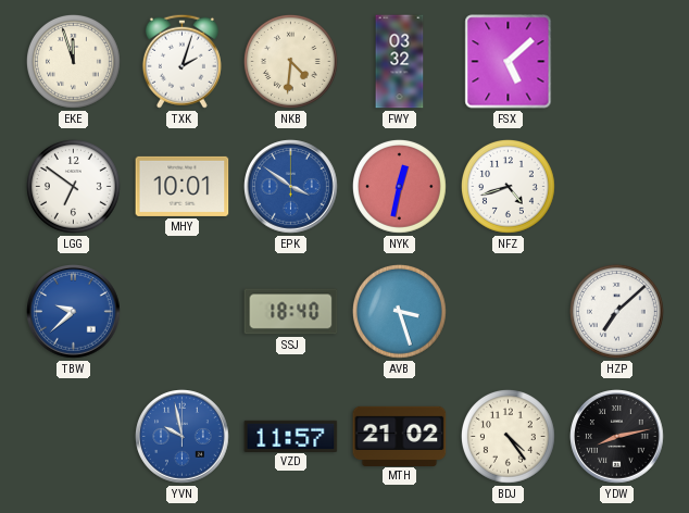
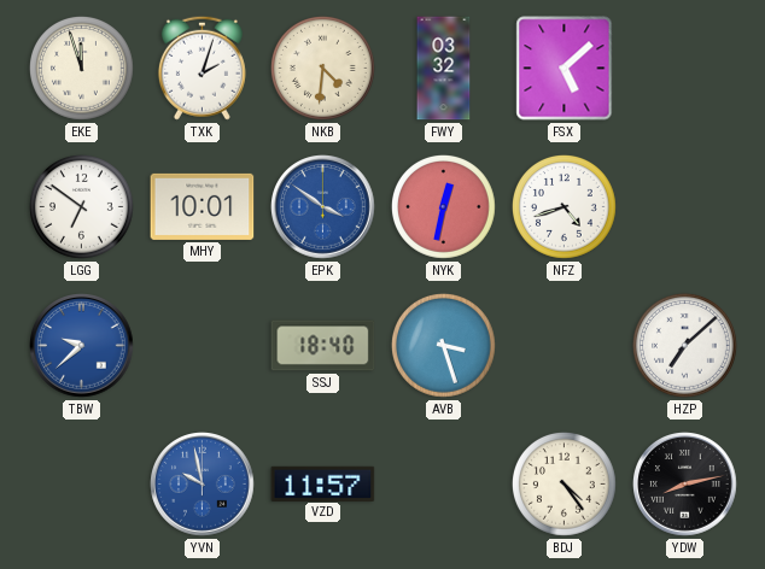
MTH: 21:02 -> none (400, 436)
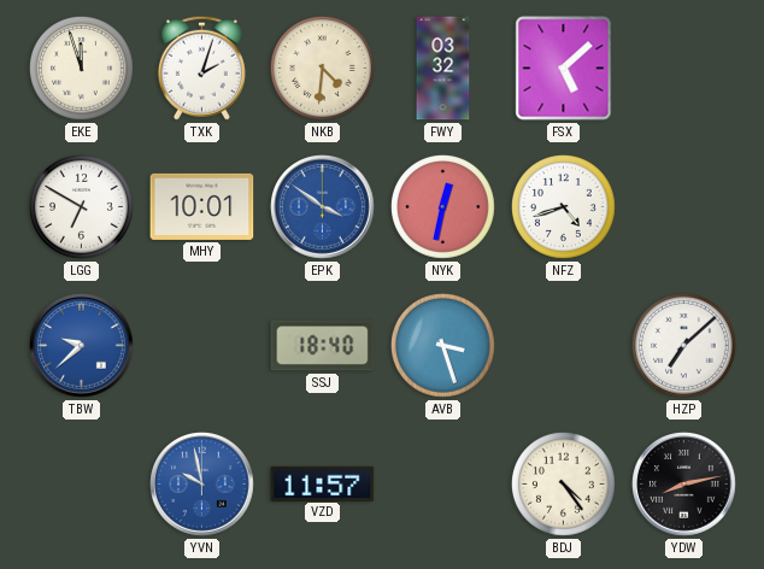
LGG: 6:51 -> 6:50 (81, 206)
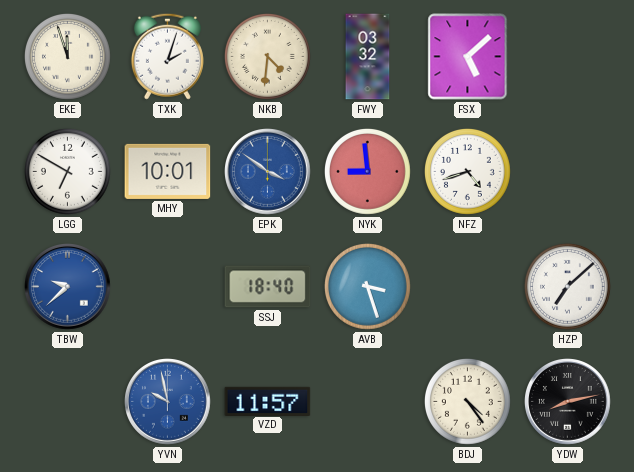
NYK: 12:32 -> 8:59 (367, 171)
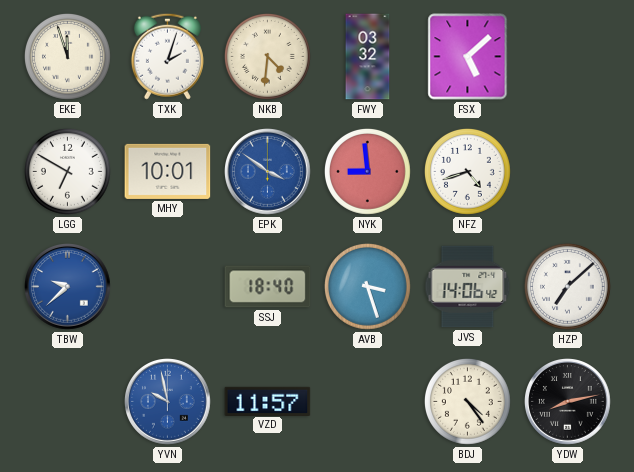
JVS: none -> 14:06 (468, 287)
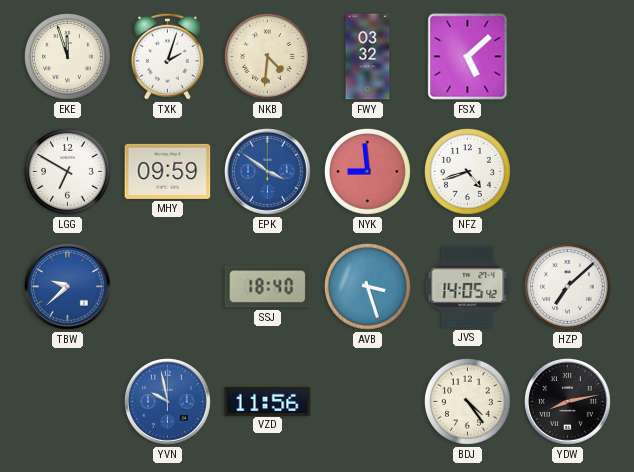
MHY: 10:01 -> 09:59 (168, 171)
JVS: 14:06 -> 14:05 (468, 287)
VZD: 11:57 -> 11:56 (268, 401)
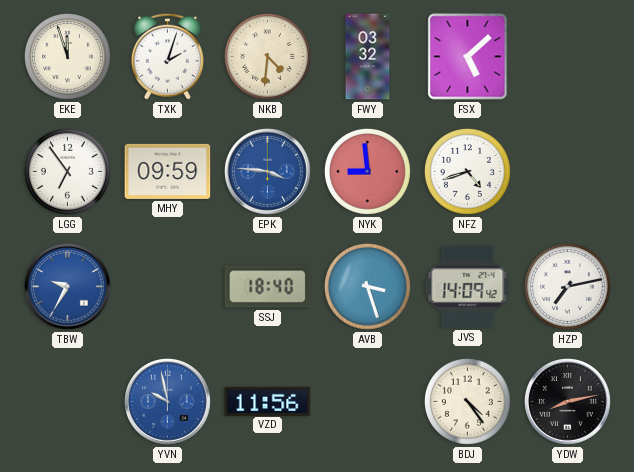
LGG: 6:50 -> 6:54 (67, 171)
EPK: 3:51 -> 3:46 (268, 172)
TBW: 9:38 -> 9:35 (68, 287)
JVS: 14:05 -> 14:09 (468, 287)
HZP: 7:08 -> 7:13 (567, 286)
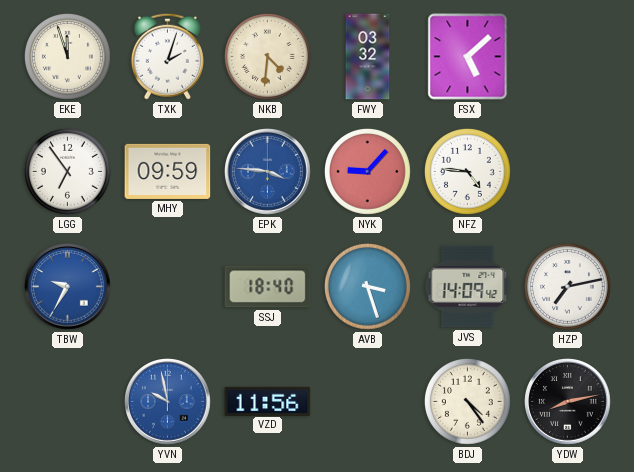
NYK: 8:59 -> 9:07 (367, 171)
NFZ: 4:42 -> 4:46 (467, 171)
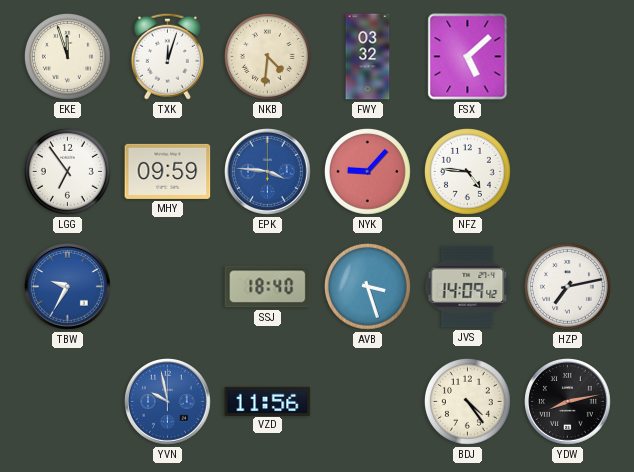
TXK: 2:03 -> 12:03 (167, 56)
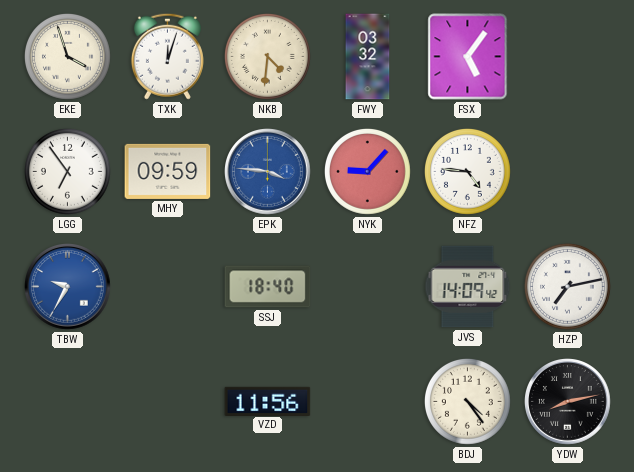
EKE: 11:57 -> 3:57 (67, 56)
FSX: 5:08 -> 5:06 (468, 57)
AVB: 3:27 -> none (367, 286)
YVN: 9:58 -> none (168, 402)
